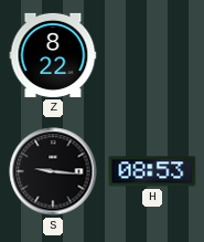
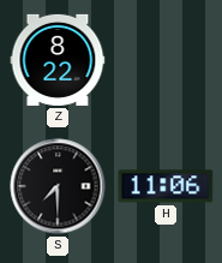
S: 9:16 -> 7:30 (58, 186)
H: 08:53 -> 11:06 (166, 186)
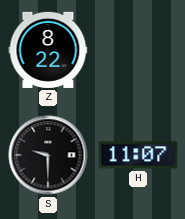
S: 7:30 -> 9:30 (48, 155)
H: 11:06 -> 11:07 (138, 155)
